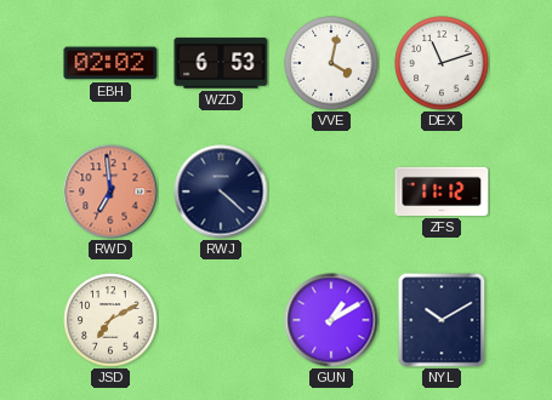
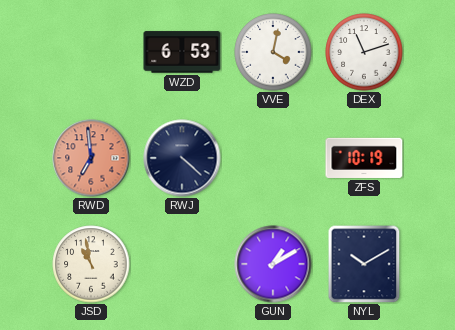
EBH: 02:02 -> none (110, 63)
ZFS: 11:12 -> 10:19 (364, 158)
JSD: 7:10 -> 10:58 (91, 264)
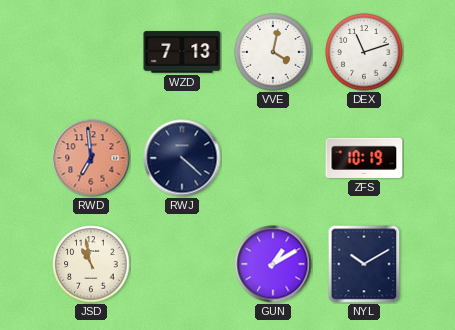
WZD: 6:53 -> 7:13 (182, 52)
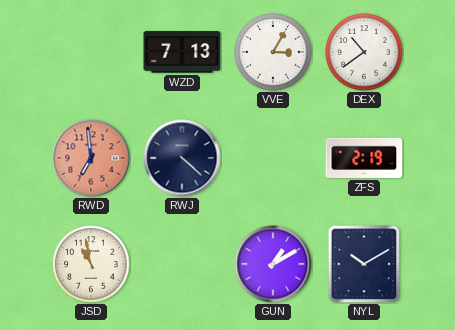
VVE: 4:02 -> 3:05 (273, 52)
DEX: 11:12 -> 10:39 (364, 52)
ZFS: 10:19 -> 2:19 (364, 158)
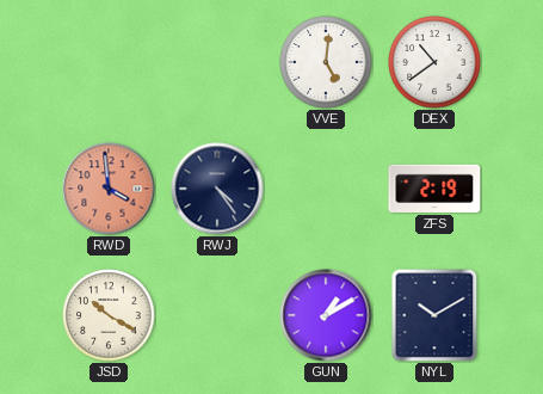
WZD: 7:13 -> none (182, 52)
VVE: 3:05 -> 5:01 (326, 62)
RWD: 6:59 -> 3:59 (109, 189)
RWJ: 4:22 -> 4:24 (217, 189)
JSD: 10:58 -> 10:20 (109, 315)
